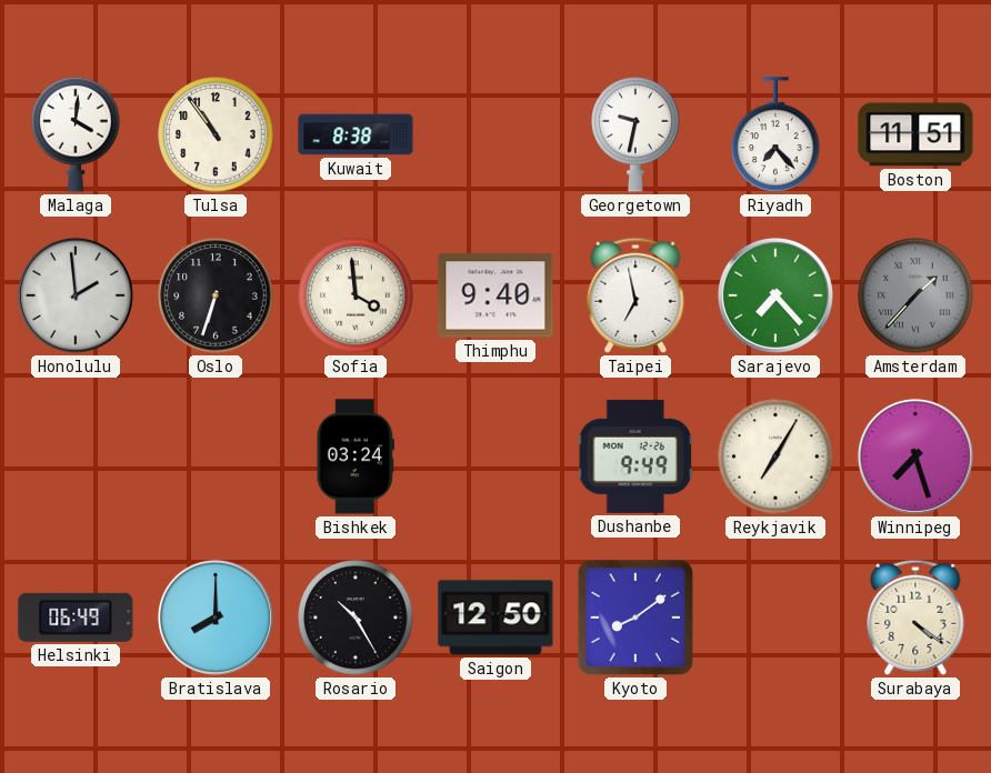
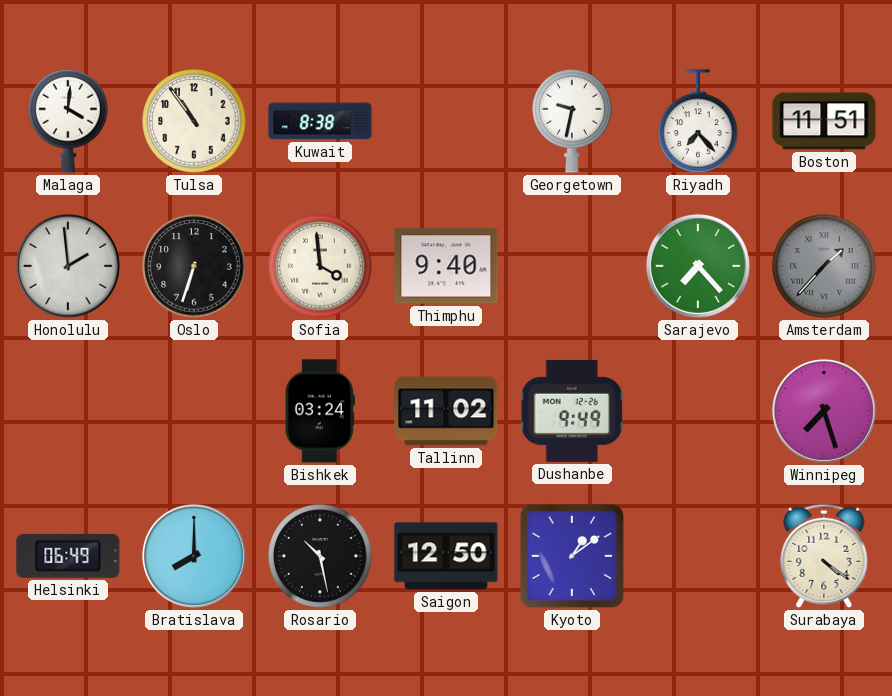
Taipei: 6:58 -> none (635, 295)
Tallinn: none -> 11:02 (446, 411)
Reykjavik: 7:05 -> none (775, 456)
Rosario: 10:25 -> 10:28 (320, 556)
Kyoto: 8:09 -> 1:09 (572, 556)
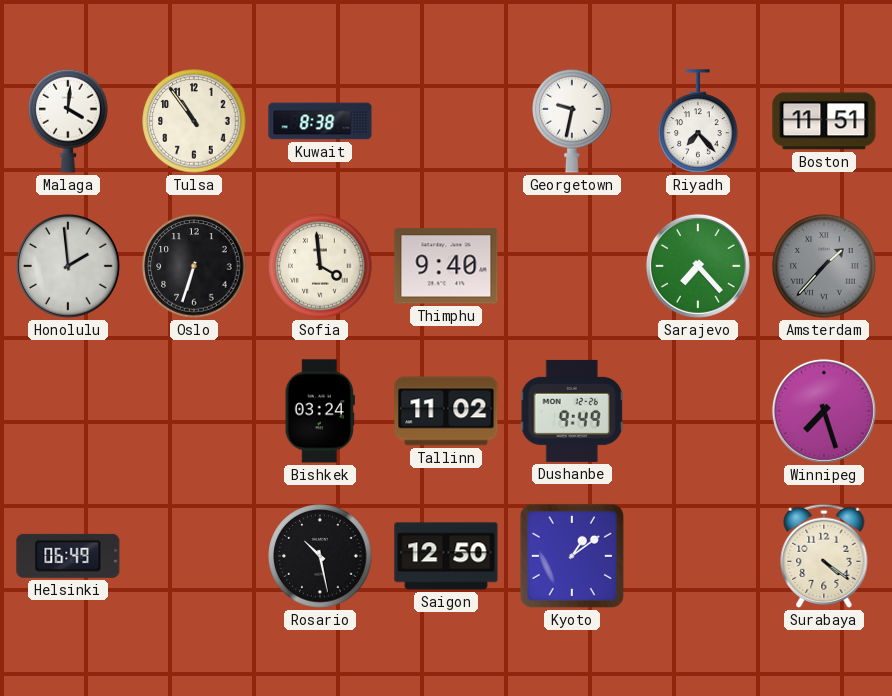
Bratislava: 8:00 -> none (194, 556)
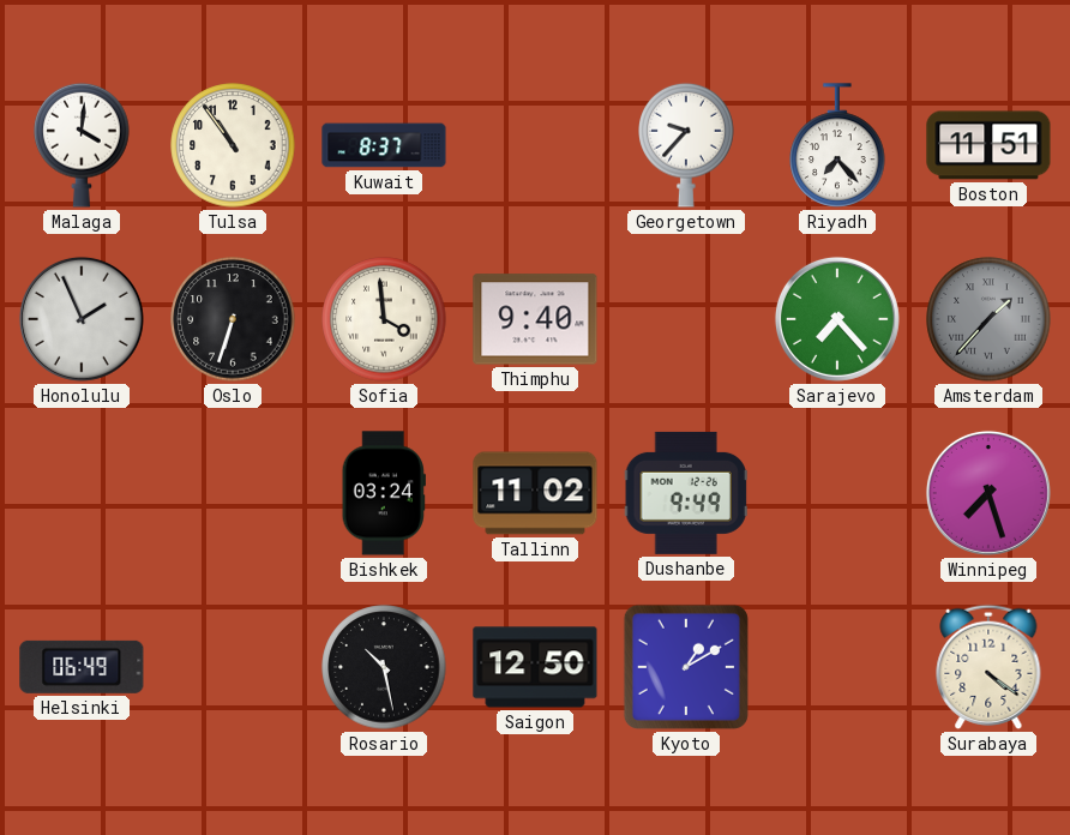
Kuwait: 8:38 -> 8:37 (384, 145)
Georgetown: 9:32 -> 9:37 (686, 145)
Honolulu: 1:59 -> 1:56 (82, 319)
Kyoto: 1:09 -> 1:10 (686, 667)
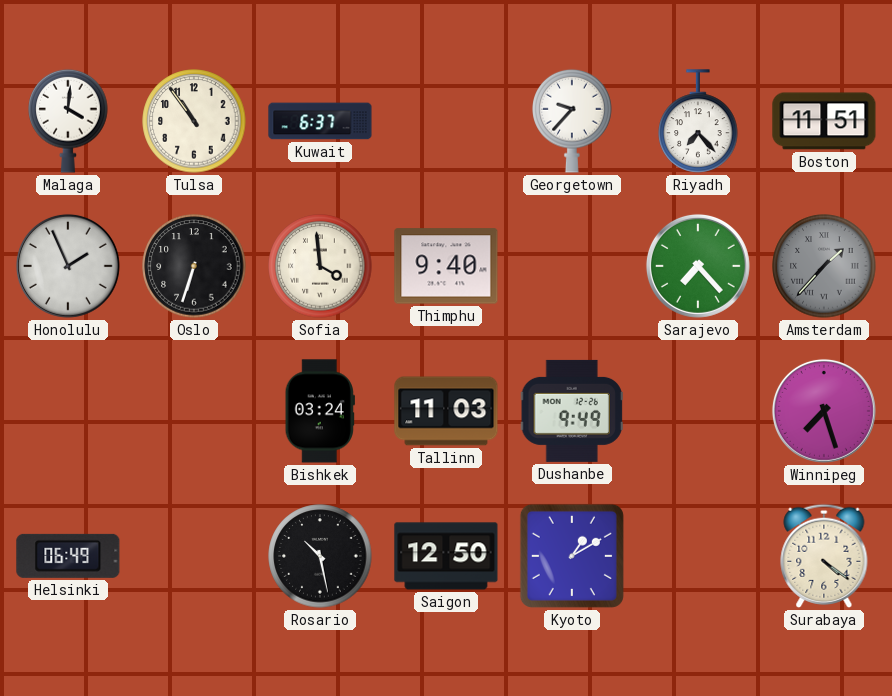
Kuwait: 8:37 -> 6:37 (320, 121)
Tallinn: 11:02 -> 11:03 (446, 411)
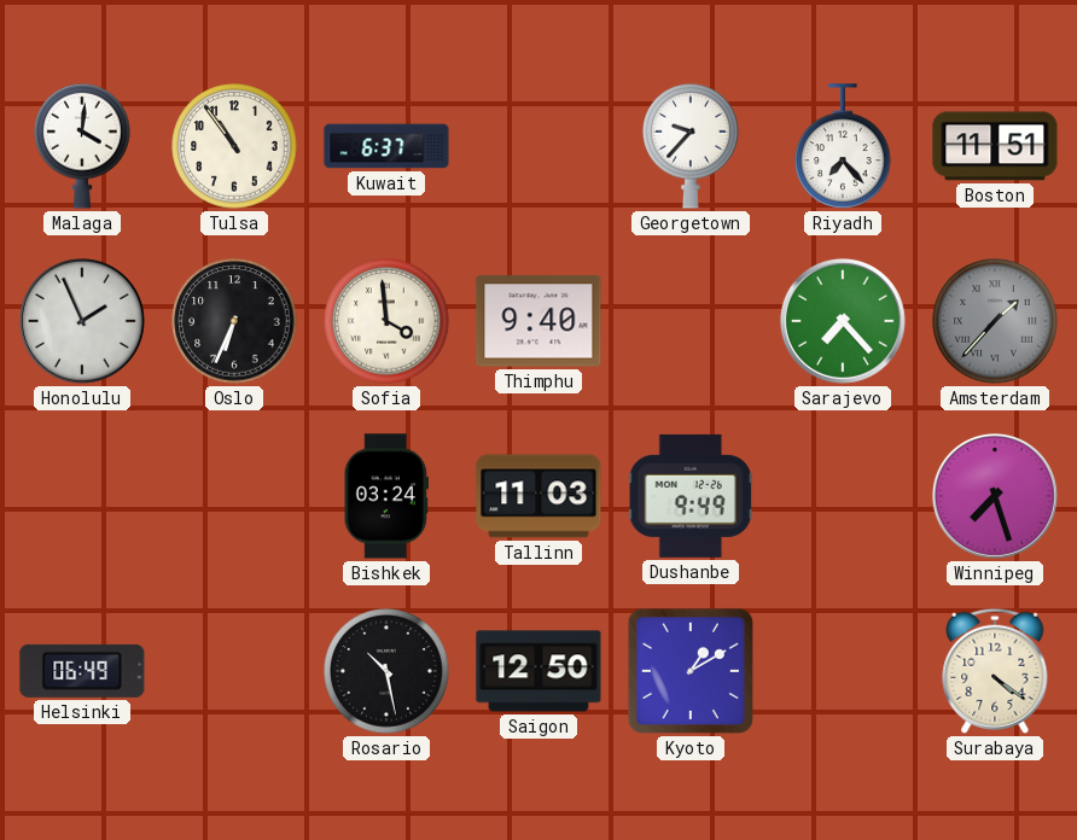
Oslo: 6:33 -> 6:34 (234, 321)
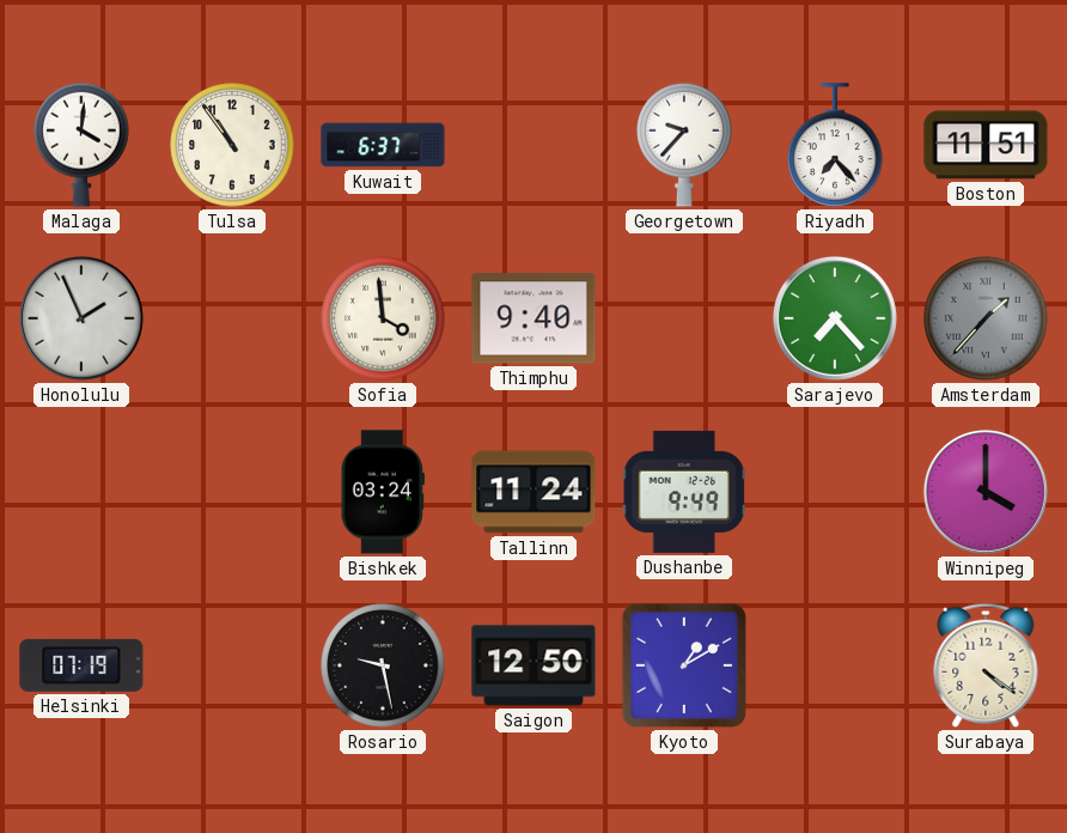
Oslo: 6:34 -> none (234, 321)
Tallinn: 11:03 -> 11:24 (533, 492)
Winnipeg: 7:27 -> 4:00 (986, 492)
Helsinki: 06:49 -> 07:19 (81, 665)
Rosario: 10:28 -> 9:28 (383, 665)
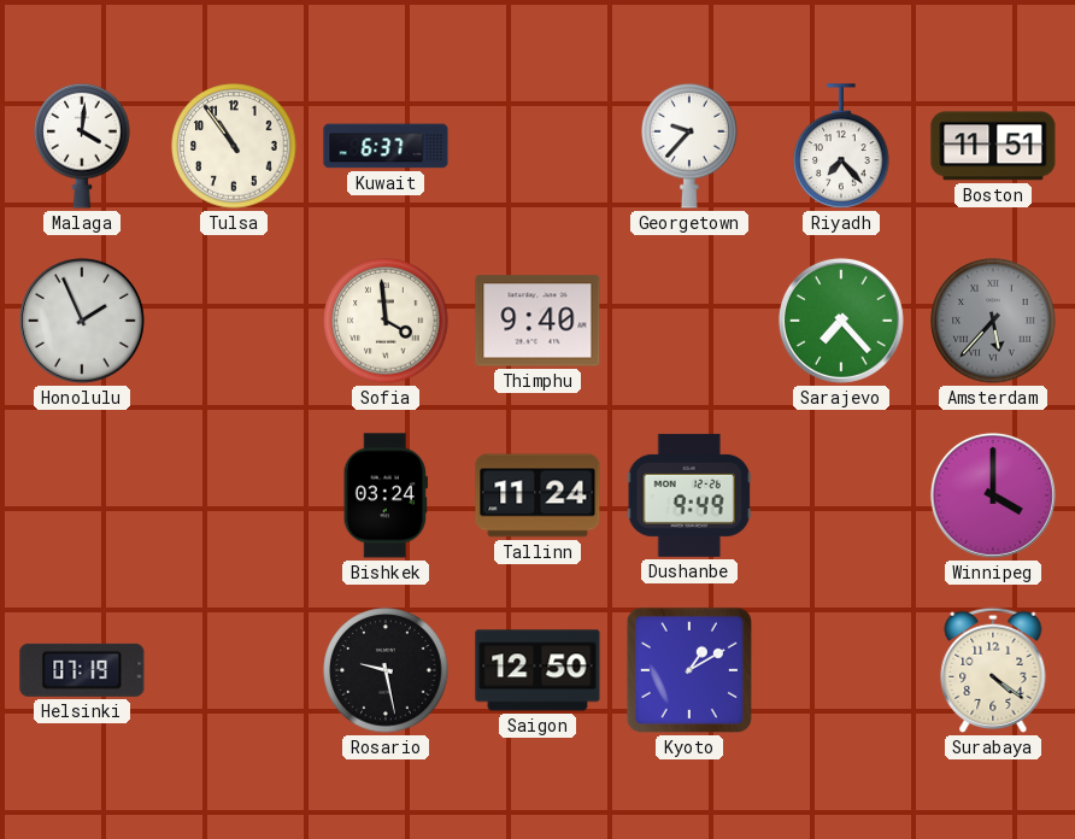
Amsterdam: 1:37 -> 5:37 (993, 321)
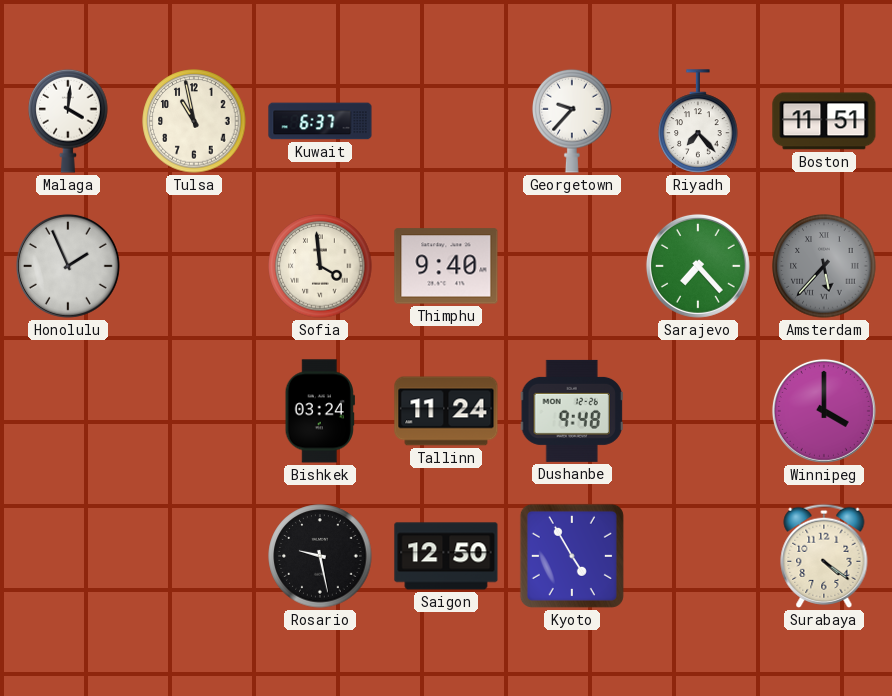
Tulsa: 10:54 -> 10:58 (194, 121)
Dushanbe: 9:49 -> 9:48 (572, 411)
Helsinki: 07:19 -> none (82, 670)
Kyoto: 1:10 -> 4:55 (572, 556)
